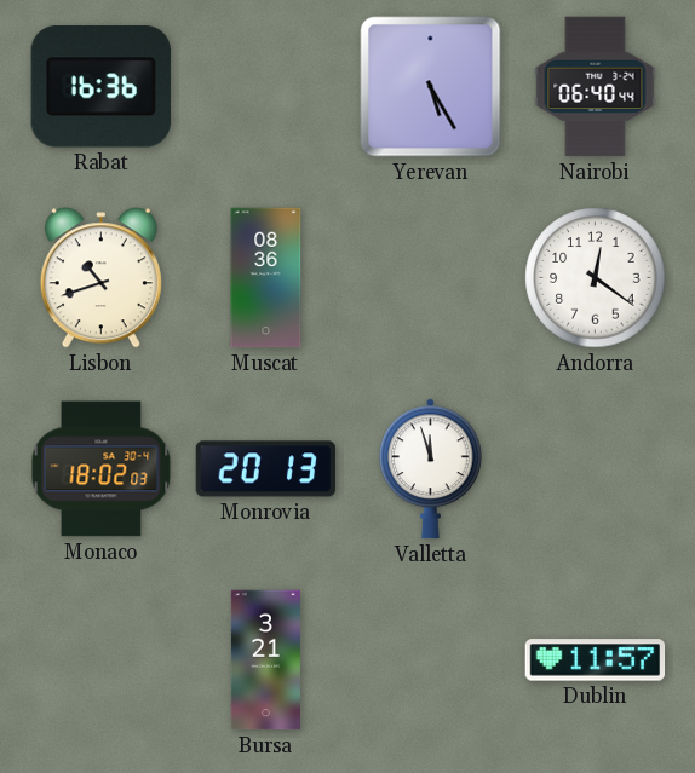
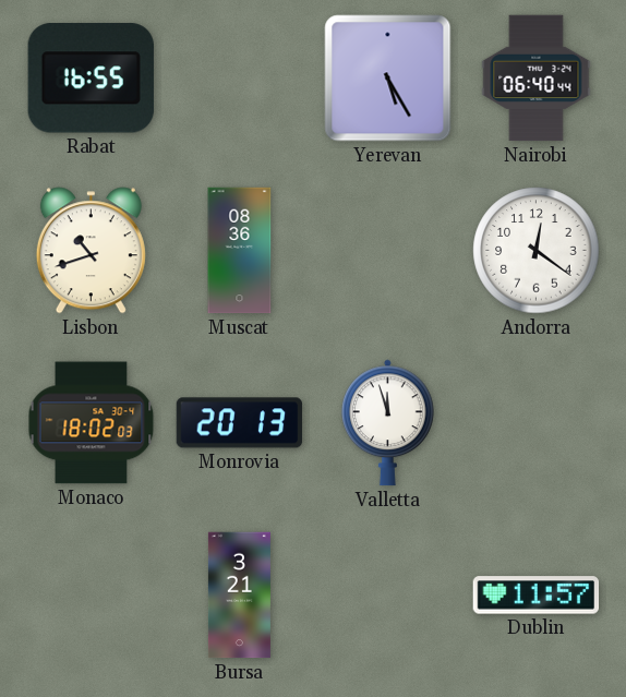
Rabat: 16:36 -> 16:55 (91, 79)
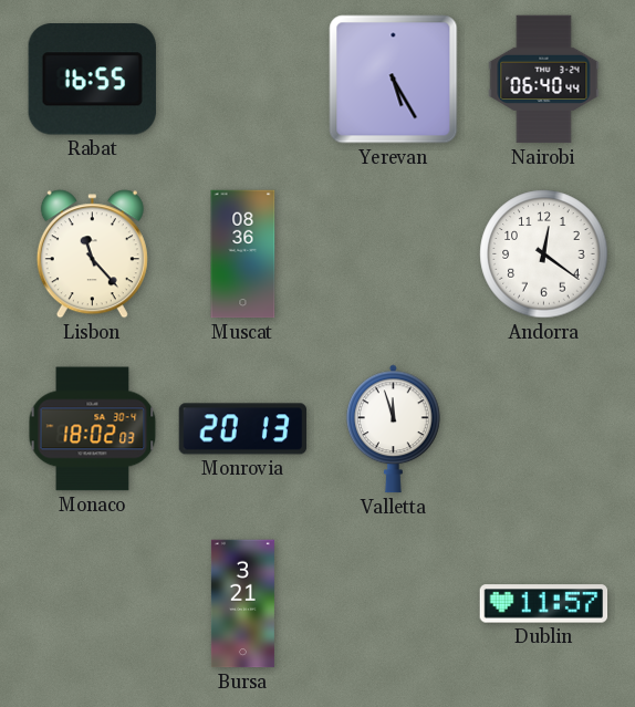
Lisbon: 10:42 -> 11:23 (92, 254)
